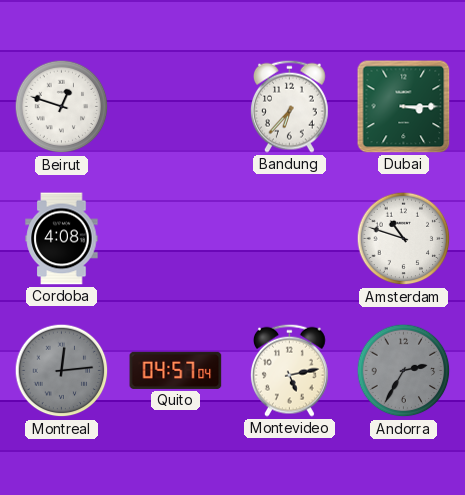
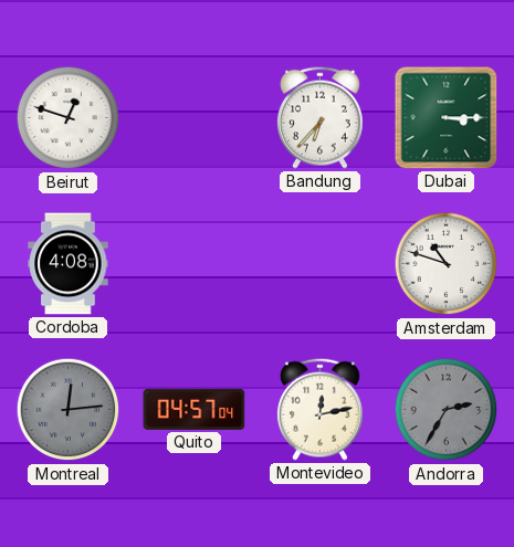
Montevideo: 5:13 -> 12:13 (319, 409)
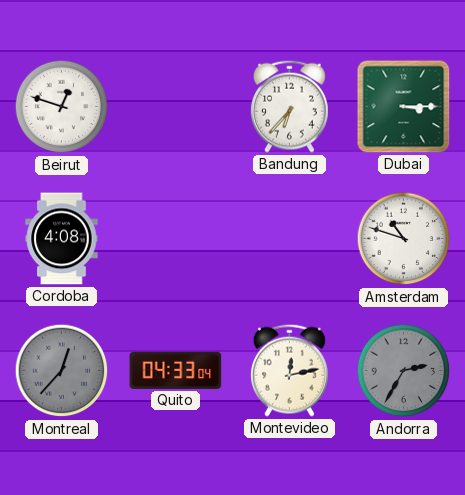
Montreal: 12:14 -> 12:37 (62, 371)
Quito: 04:57 -> 04:33 (176, 370)
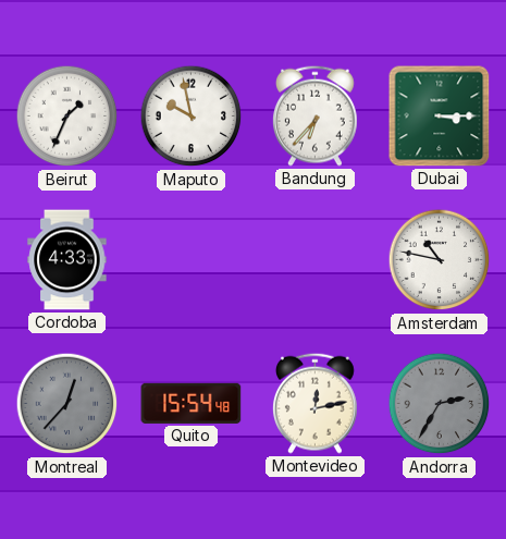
Beirut: 12:48 -> 1:34 (67, 117)
Maputo: none -> 9:58 (192, 117)
Cordoba: 4:08 -> 4:33 (67, 260)
Amsterdam: 10:48 -> 10:47 (440, 260)
Quito: 04:33 -> 15:54 (192, 403)
